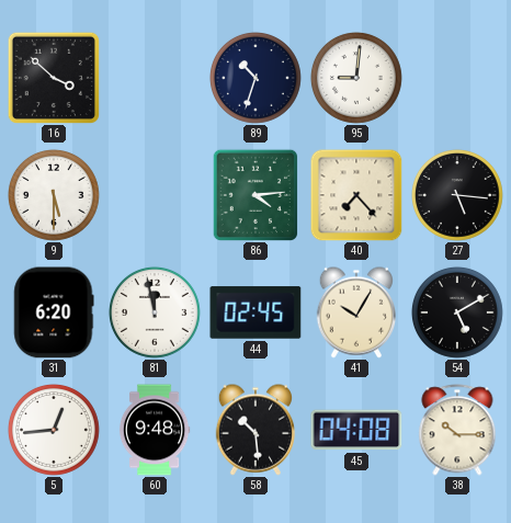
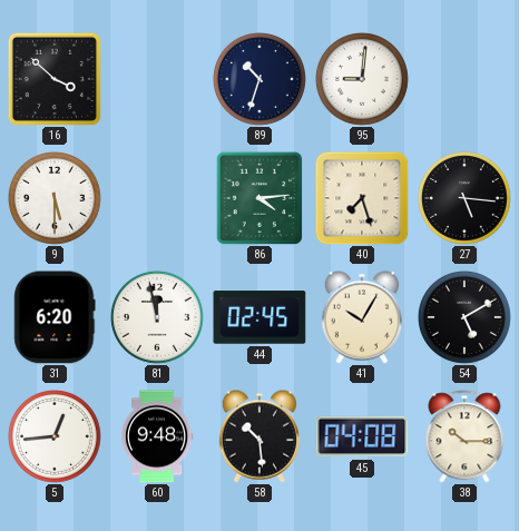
40: 7:23 -> 7:27 (362, 198)
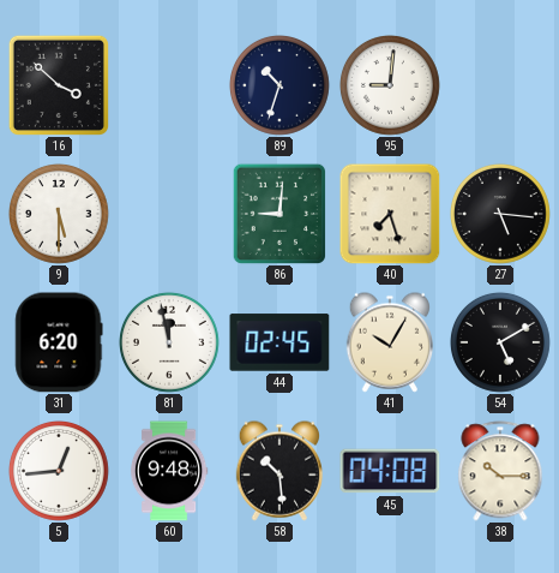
86: 4:14 -> 9:01 (278, 214)
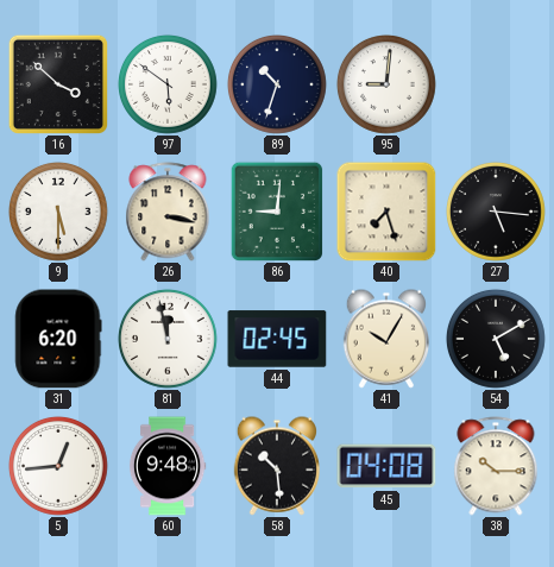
97: none -> 5:51 (168, 84)
26: none -> 3:17 (168, 212)
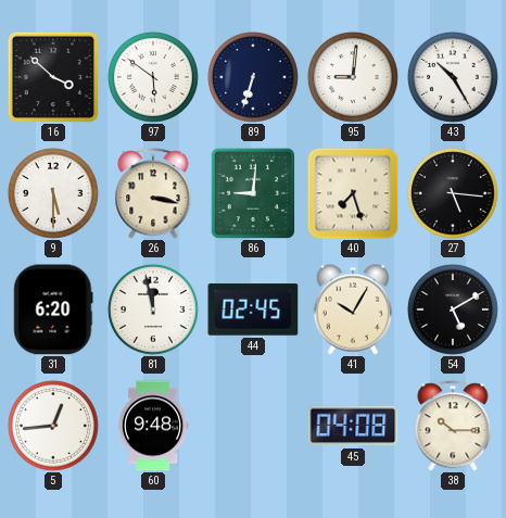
89: 10:33 -> 6:33 (253, 77)
43: none -> 10:25 (453, 77)
58: 10:29 -> none (276, 466)
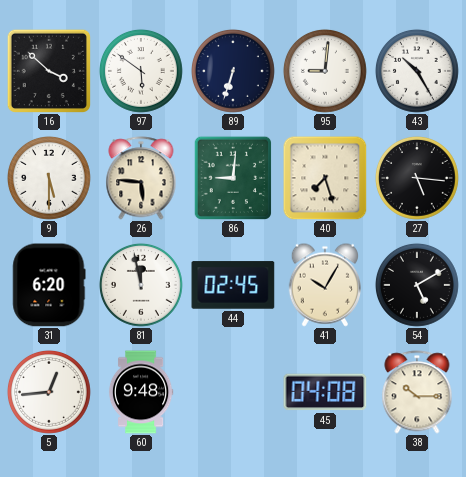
26: 3:17 -> 5:46 (141, 178)
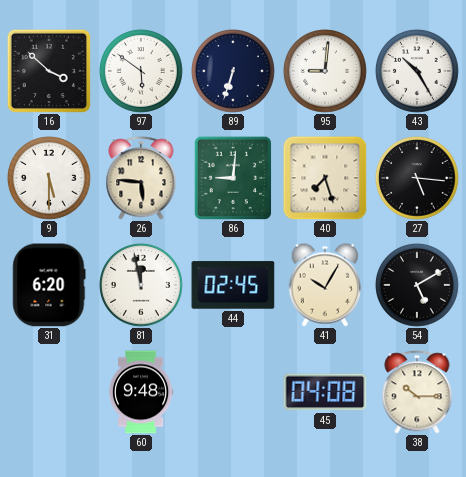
5: 12:44 -> none (49, 392)
